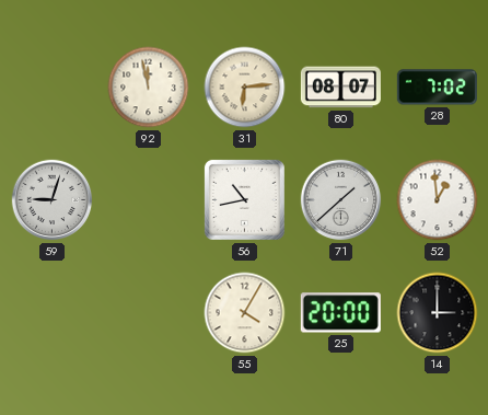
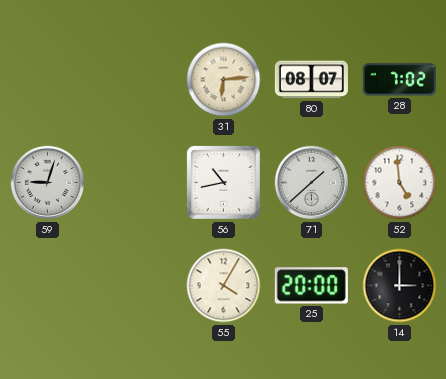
92: 11:58 -> none (149, 88)
52: 12:59 -> 4:59 (400, 183)
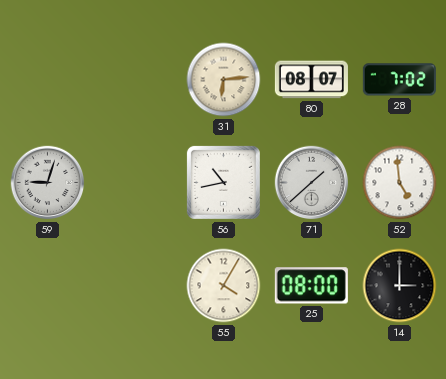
25: 20:00 -> 08:00 (311, 286)
